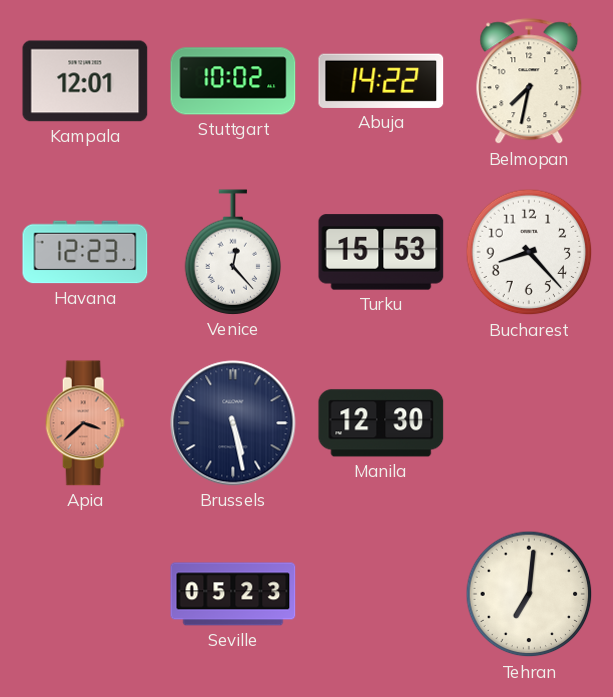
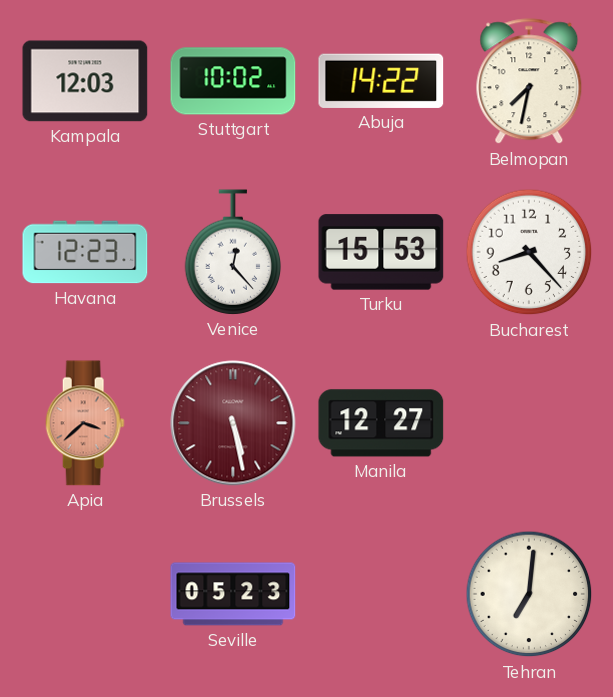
Kampala: 12:01 -> 12:03 (85, 81)
Brussels dial: navy -> burgundy (233, 423)
Manila: 12:30 -> 12:27 (381, 423)
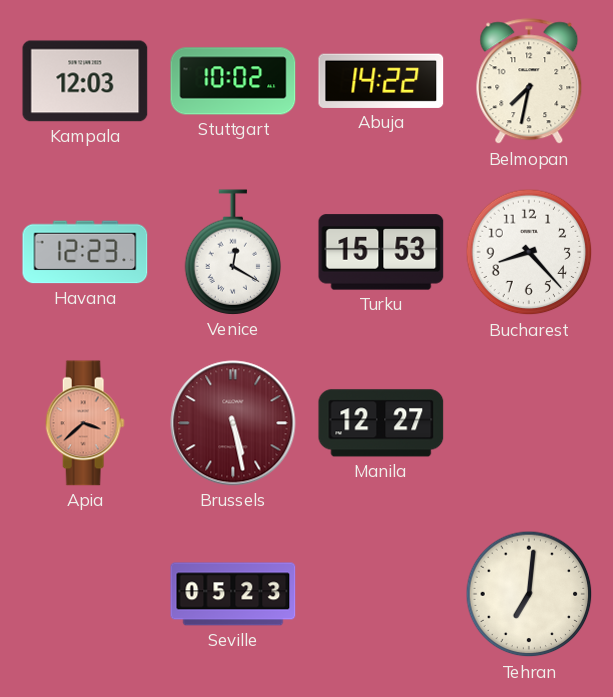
Venice: 12:23 -> 12:20 (233, 252)
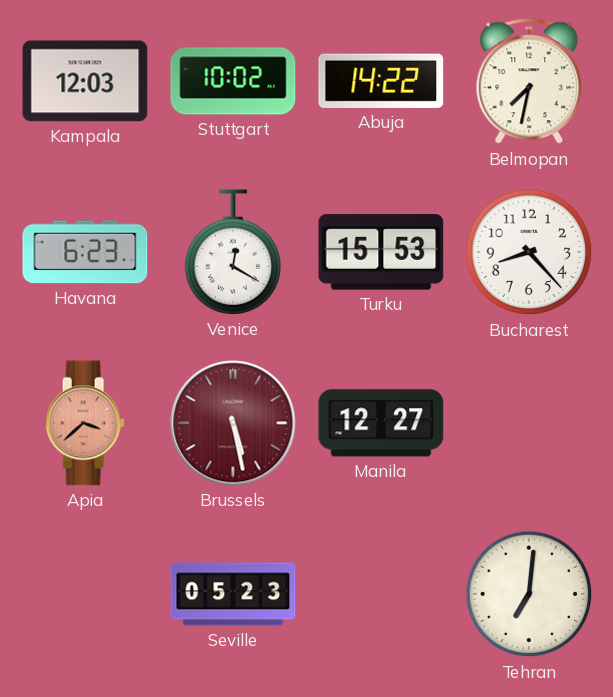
Havana: 12:23 -> 6:23 (85, 252)
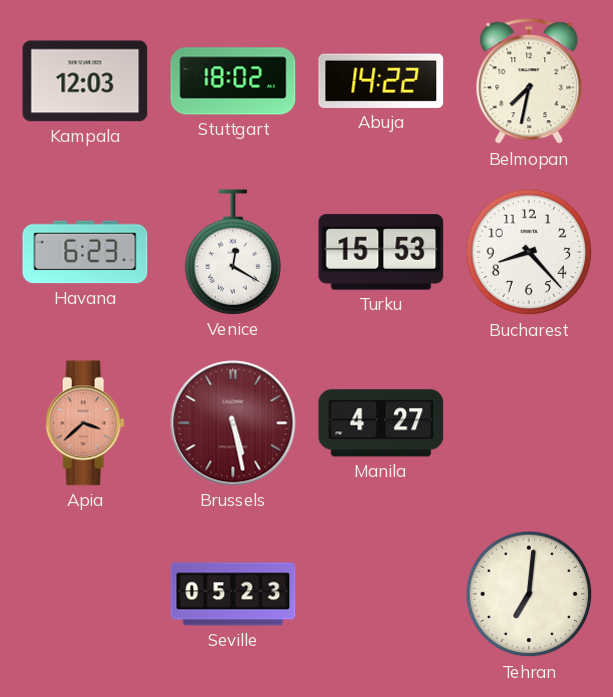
Stuttgart: 10:02 -> 18:02 (233, 81)
Manila: 12:27 -> 4:27 (381, 423)
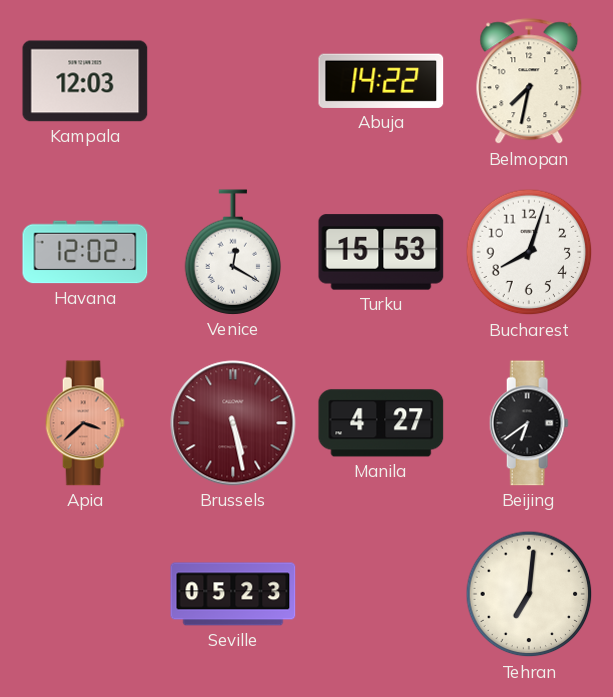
Stuttgart: 18:02 -> none (233, 81)
Havana: 6:23 -> 12:02 (85, 252)
Bucharest: 8:23 -> 8:03 (529, 252)
Beijing: none -> 6:39 (529, 423)
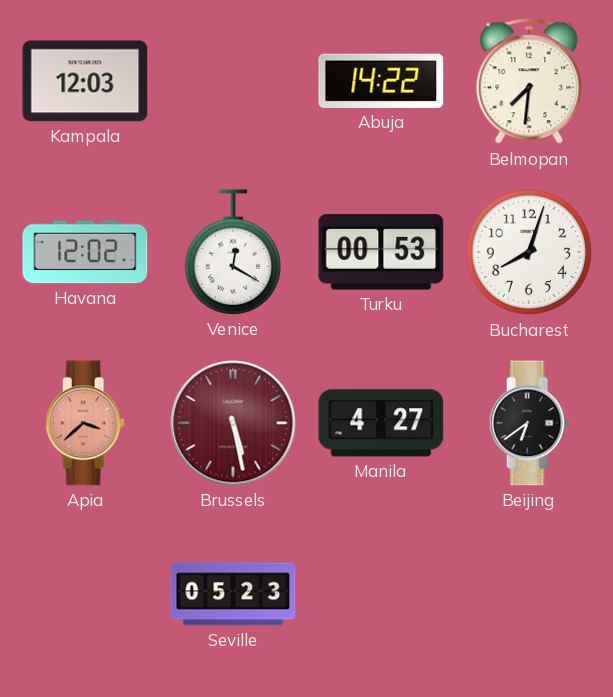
Belmopan: 7:32 -> 7:31 (529, 82)
Turku: 15:53 -> 00:53 (381, 252)
Tehran: 7:01 -> none (529, 594)
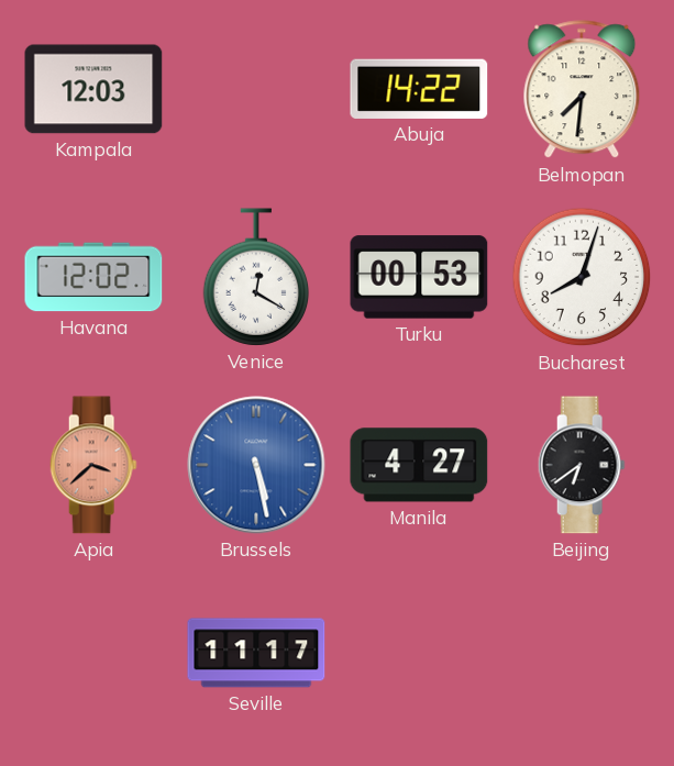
Brussels dial: burgundy -> blue (256, 465)
Seville: 05:23 -> 11:17 (256, 653)
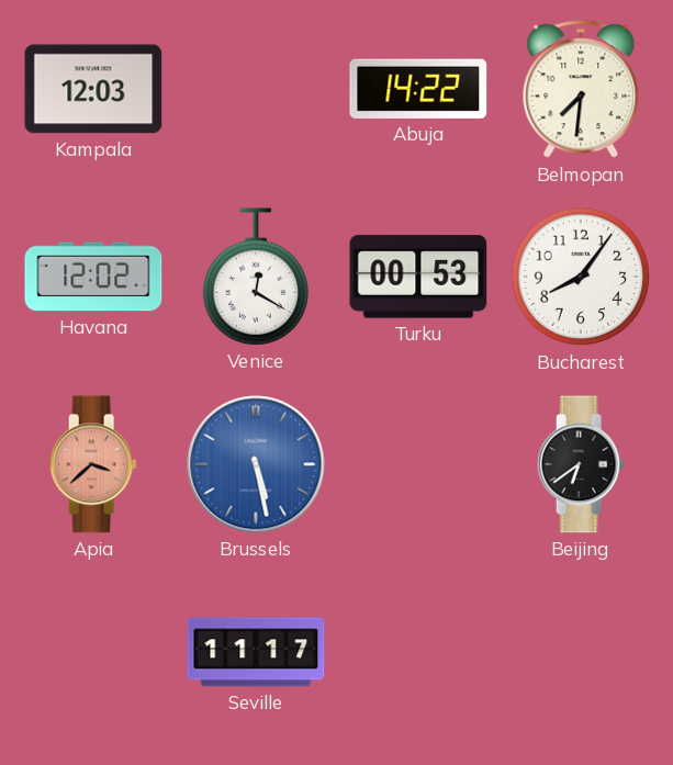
Bucharest: 8:03 -> 8:06 (581, 277)
Manila: 4:27 -> none (419, 465)
